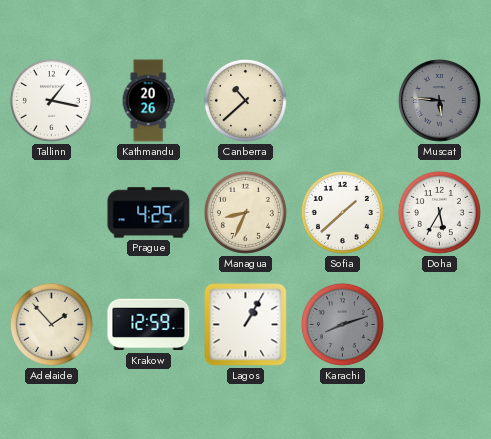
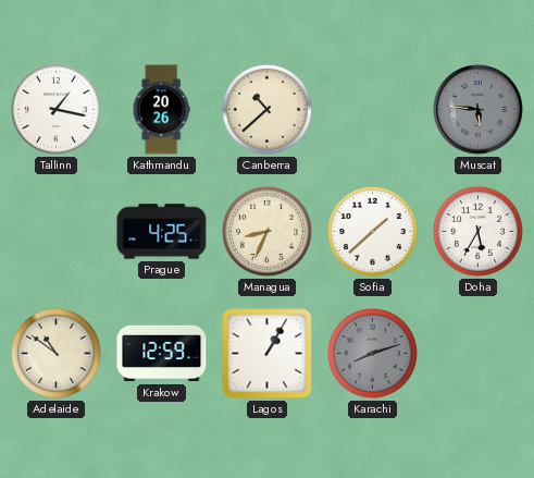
Adelaide: 1:53 -> 10:51 (55, 353)
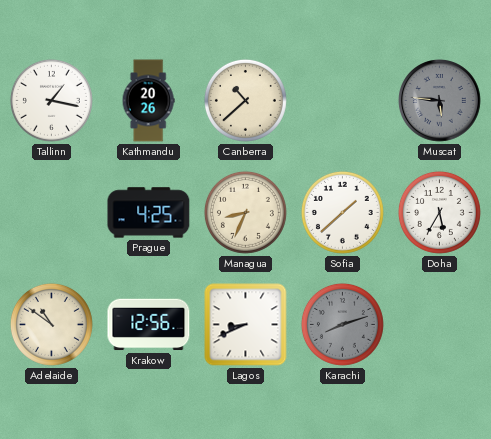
Krakow: 12:59 -> 12:56 (149, 325)
Lagos: 1:05 -> 8:41 (246, 325)
